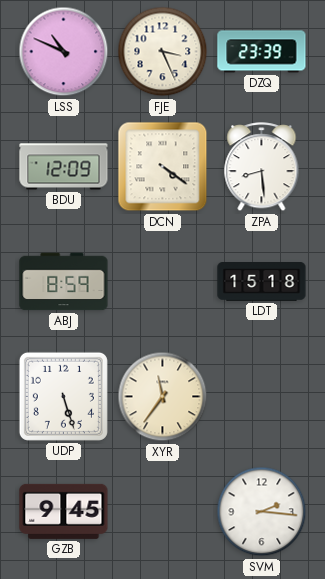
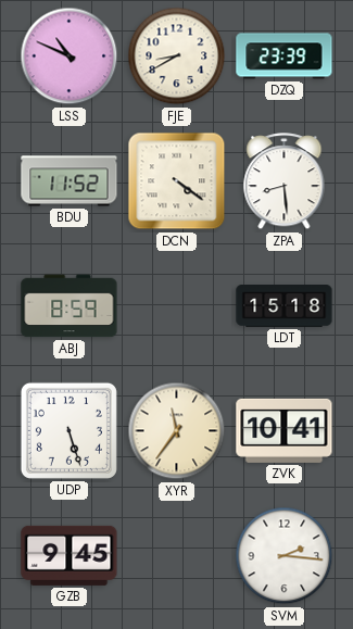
FJE: 3:26 -> 8:40 (177, 56)
BDU: 12:09 -> 11:52 (70, 181)
ZVK: none -> 10:41 (285, 430)
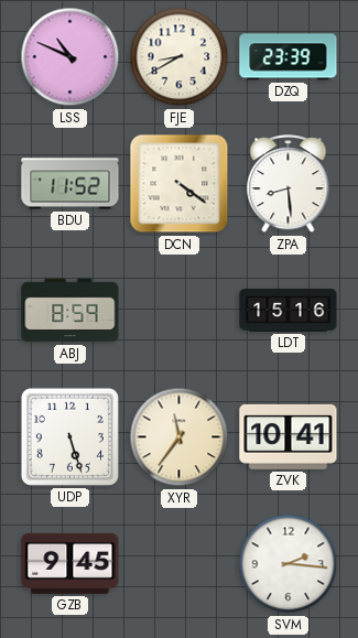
LDT: 15:18 -> 15:16 (289, 311)
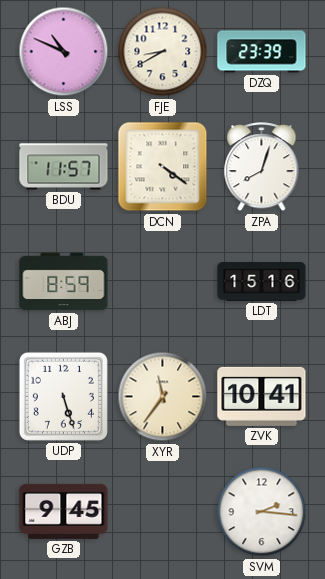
BDU: 11:52 -> 11:57 (64, 167)
ZPA: 8:29 -> 8:03 (262, 167)
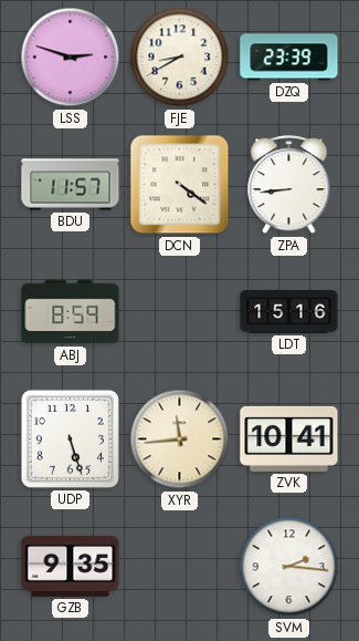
LSS: 10:49 -> 2:48 (71, 58)
ZPA: 8:03 -> 8:44 (289, 185)
XYR: 11:36 -> 11:44 (180, 440)
GZB: 9:45 -> 9:35 (71, 566)
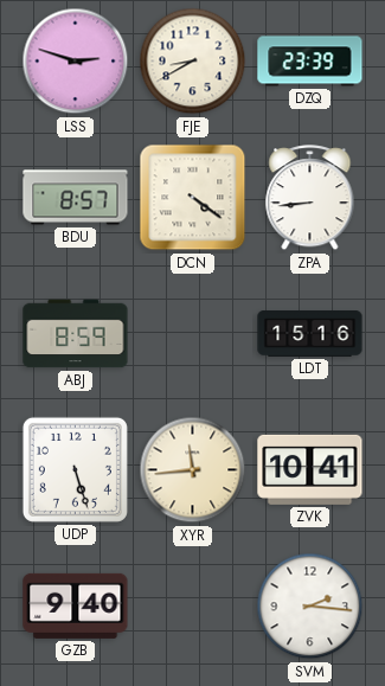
BDU: 11:57 -> 8:57 (76, 198)
GZB: 9:35 -> 9:40 (76, 605)
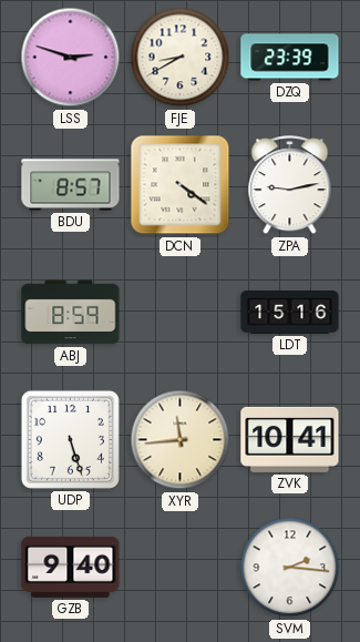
ZPA: 8:44 -> 9:13 (290, 185)
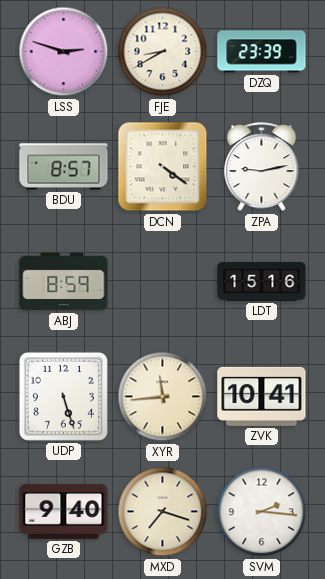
MXD: none -> 7:18 (163, 512)
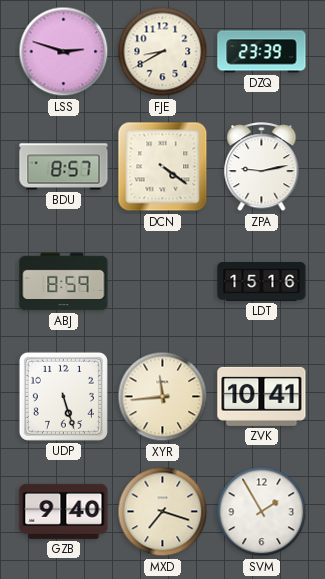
SVM: 2:16 -> 1:55 (262, 512)
